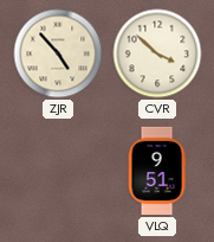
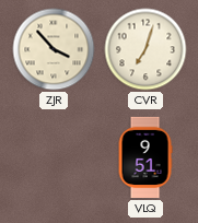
ZJR: 4:53 -> 3:53 (54, 49)
CVR: 3:52 -> 7:03 (145, 49)
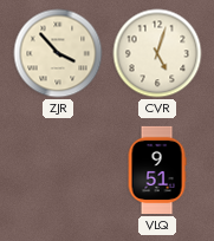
CVR: 7:03 -> 5:03 (157, 53)
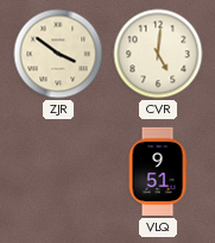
ZJR: 3:53 -> 3:51 (58, 54)
CVR: 5:03 -> 5:01 (158, 54)
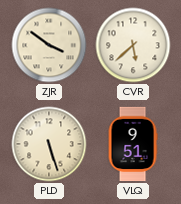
CVR: 5:01 -> 5:38 (133, 45)
PLD: none -> 5:27 (49, 144)
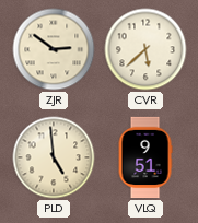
ZJR: 3:51 -> 2:51 (54, 49)
PLD: 5:27 -> 4:59 (54, 157)
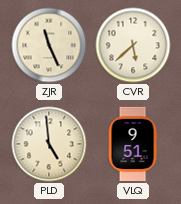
ZJR: 2:51 -> 11:26 (49, 45)
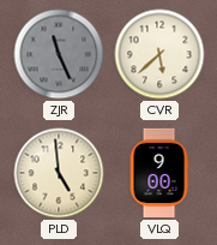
ZJR dial: cream -> grey (59, 54)
VLQ: 9:51 -> 9:00 (159, 173)
